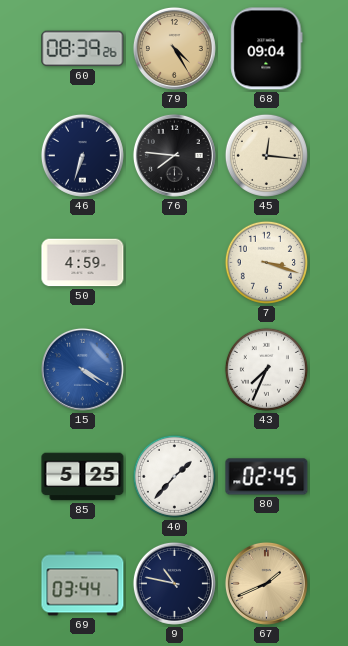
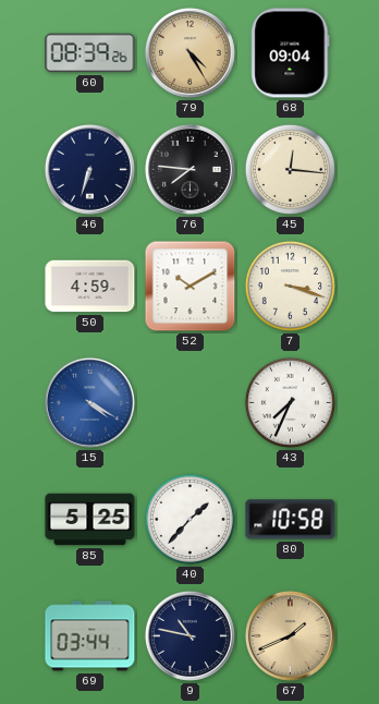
52: none -> 10:10 (191, 287)
80: 02:45 -> 10:58 (291, 520)
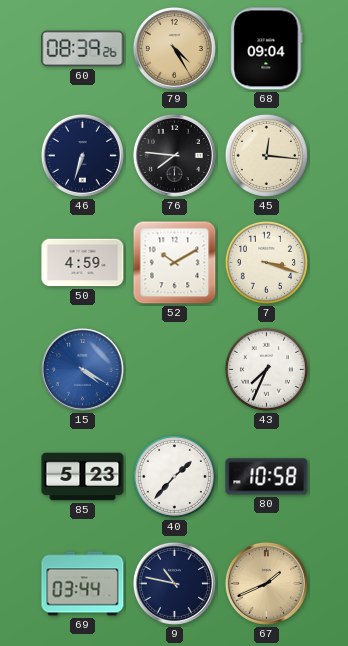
85: 5:25 -> 5:23 (83, 477)
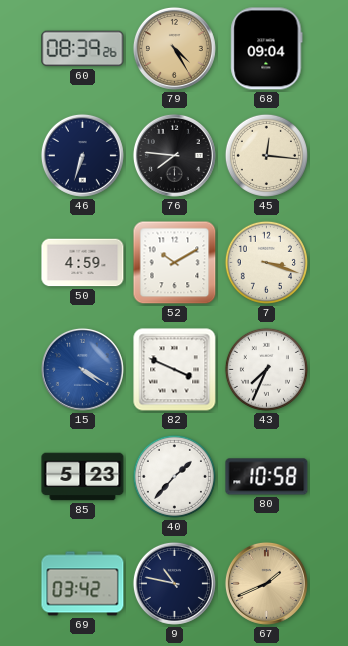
82: none -> 3:49 (175, 370)
69: 03:44 -> 03:42 (83, 584)
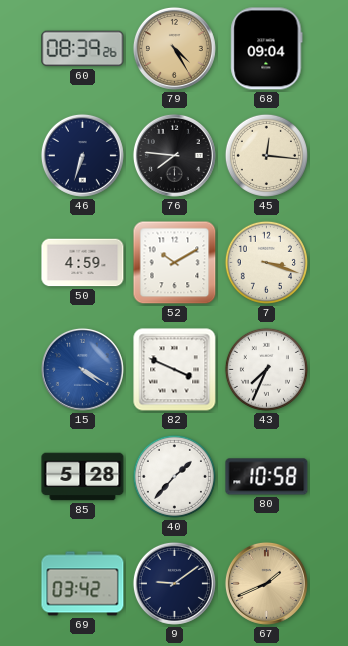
85: 5:23 -> 5:28 (83, 477)
9: 10:47 -> 9:09 (174, 583)
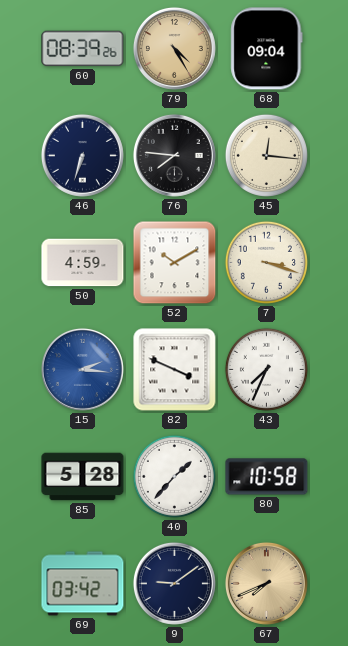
15: 4:20 -> 2:16 (82, 369)
67: 1:41 -> 7:41 (266, 583)
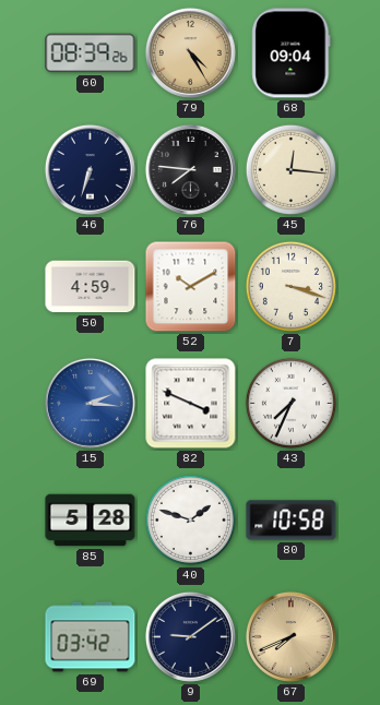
40: 1:37 -> 1:48 (190, 519)
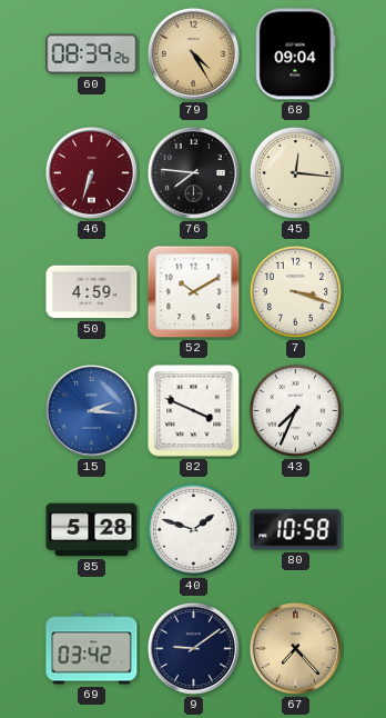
46 dial: navy -> burgundy (91, 172)
67: 7:41 -> 7:23 (295, 648)
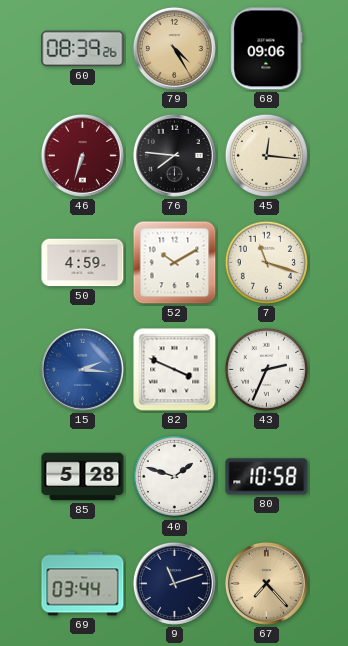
68: 09:04 -> 09:06 (267, 49)
7: 3:18 -> 11:18 (266, 262)
43: 7:34 -> 2:34 (266, 369)
69: 03:42 -> 03:44 (83, 584)
9: 9:09 -> 11:12 (174, 583)
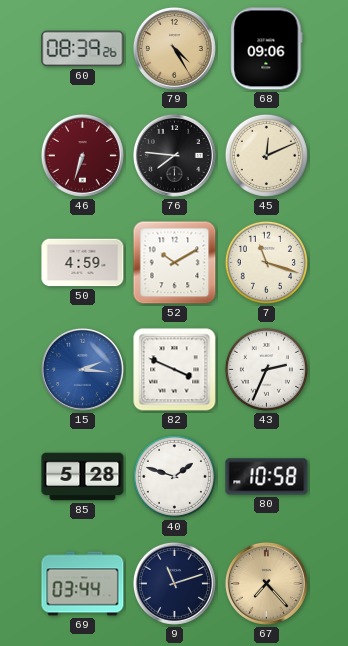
45: 12:16 -> 12:11 (266, 155)
